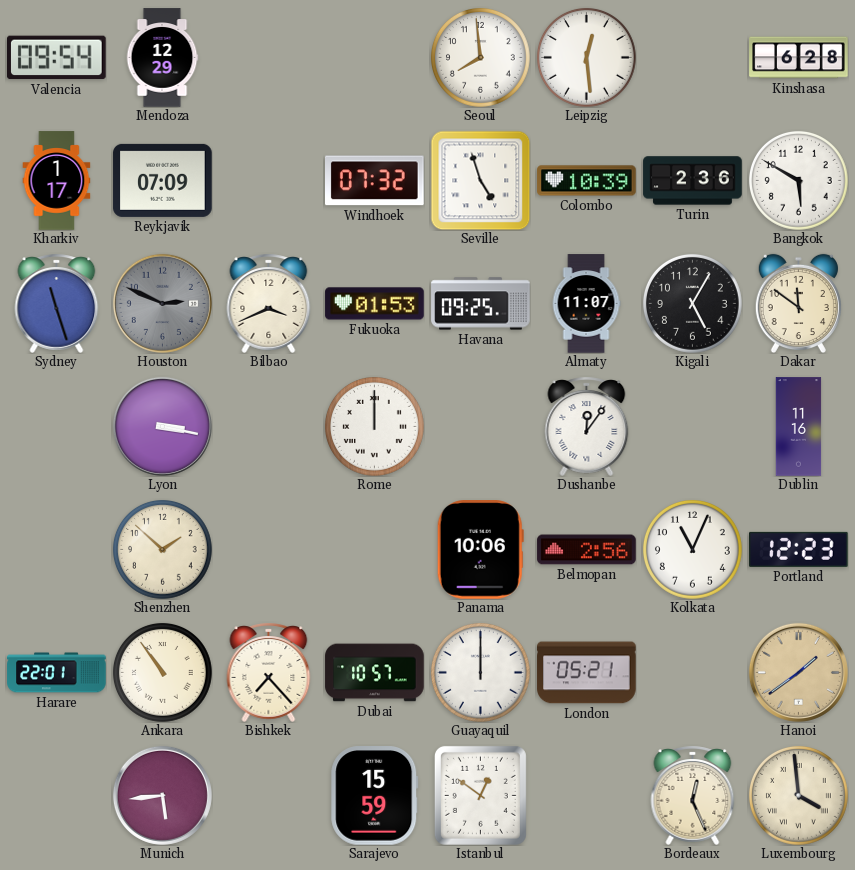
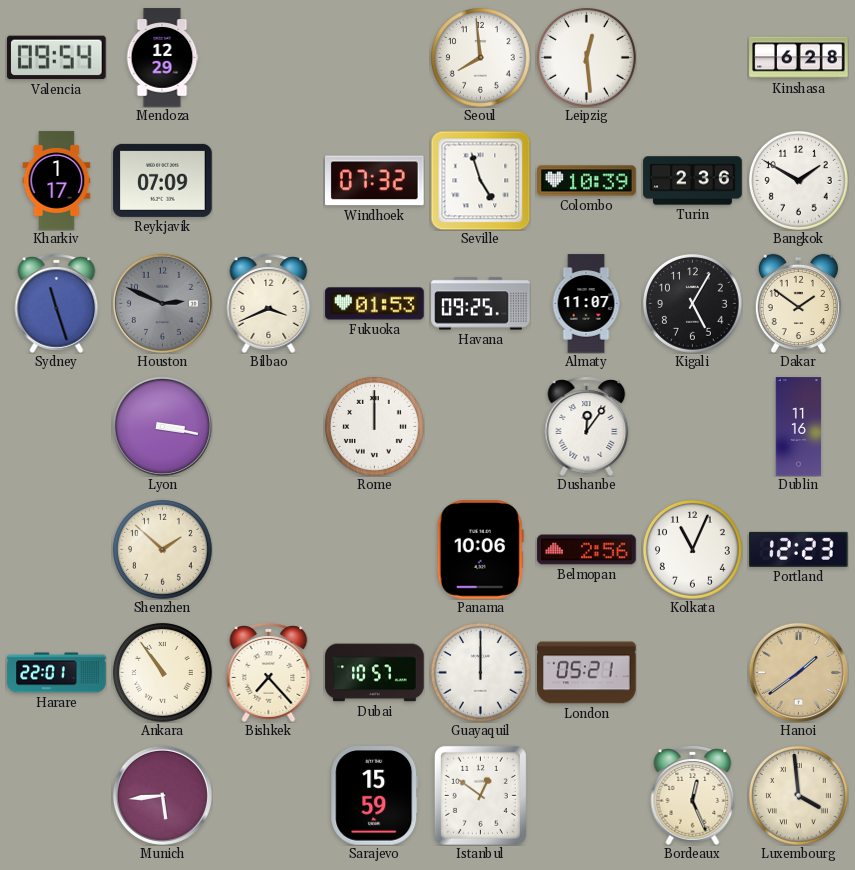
Bangkok: 5:50 -> 1:50 (798, 180)
Dakar: 11:51 -> 1:51 (798, 303)
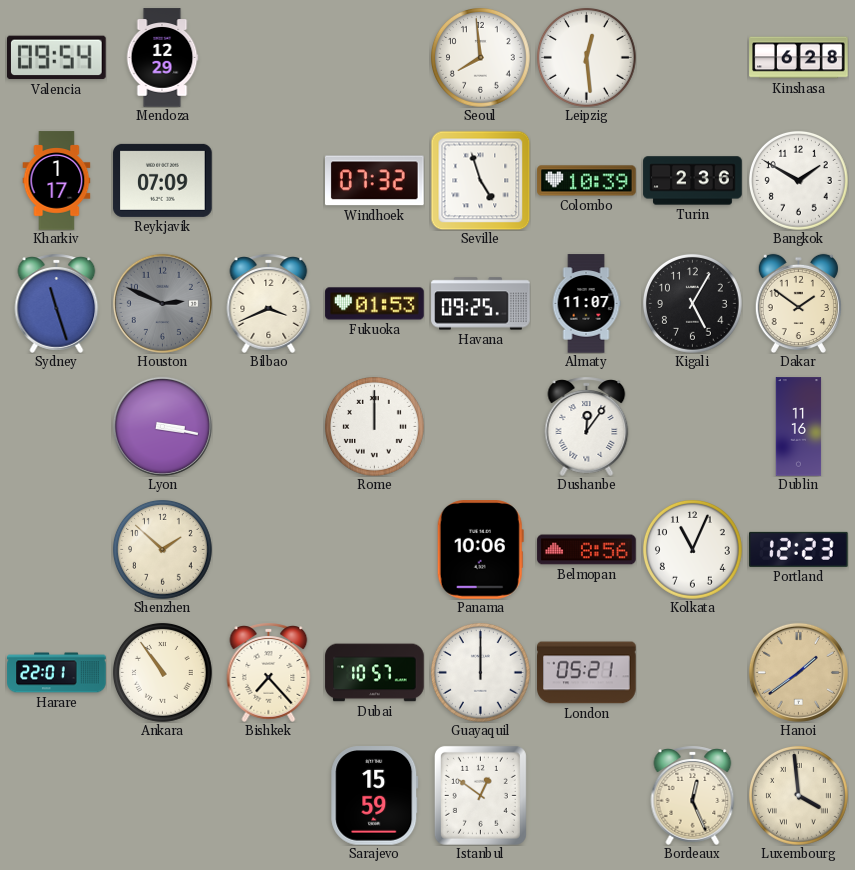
Belmopan: 2:56 -> 8:56 (587, 550)
Munich: 5:44 -> none (162, 795)
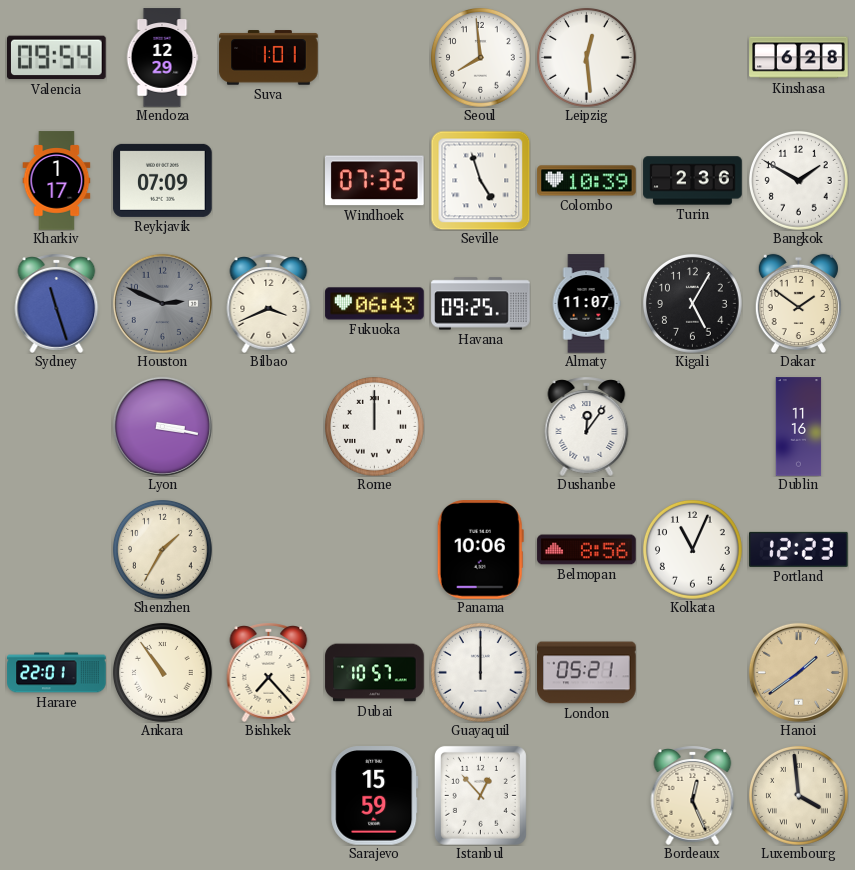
Suva: none -> 1:01 (269, 58)
Fukuoka: 01:53 -> 06:43 (375, 304)
Shenzhen: 1:52 -> 1:35 (162, 549)
Istanbul: 12:51 -> 12:53 (480, 795)
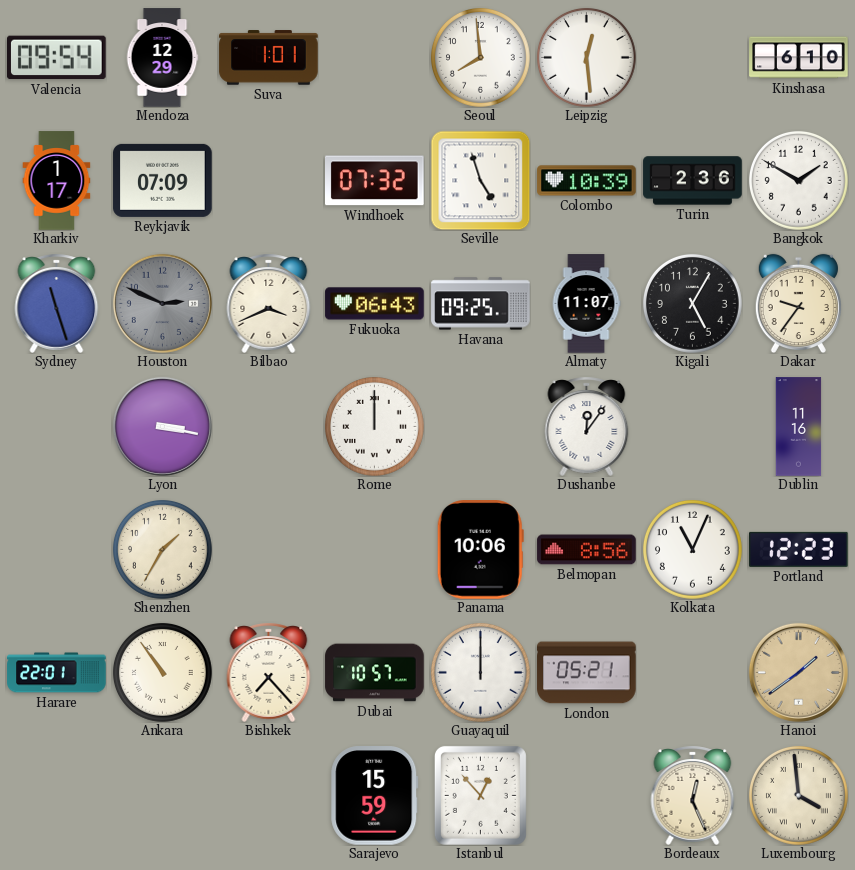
Kinshasa: 6:28 -> 6:10 (799, 58)
Dakar: 1:51 -> 9:36 (798, 303)
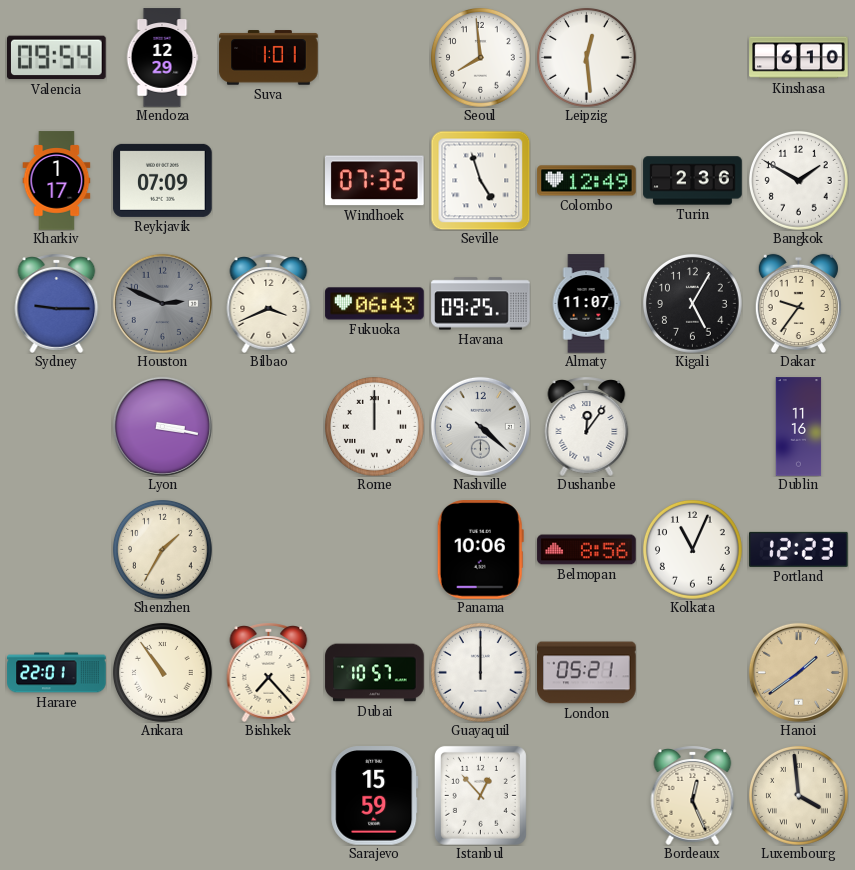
Colombo: 10:39 -> 12:49 (587, 181)
Sydney: 11:27 -> 9:15 (57, 303)
Nashville: none -> 4:22 (480, 426)
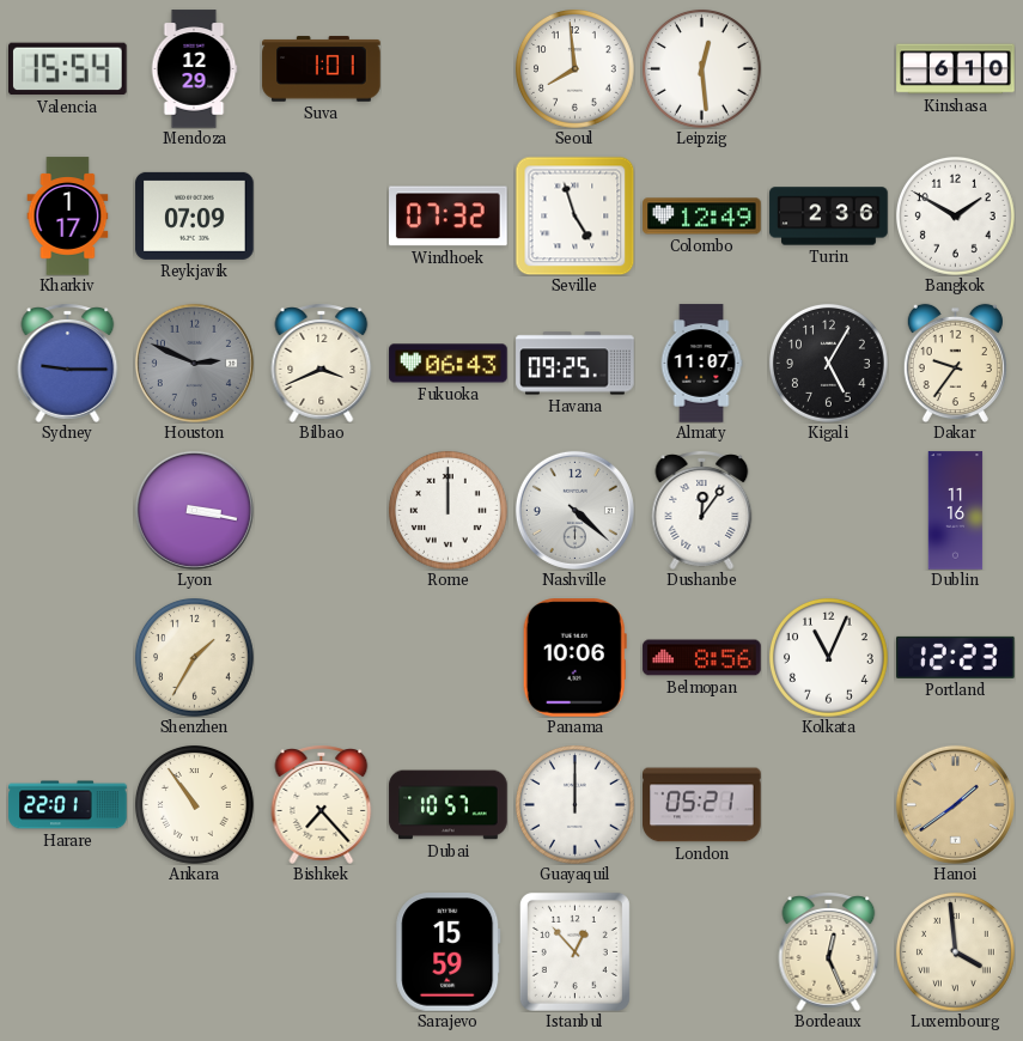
Valencia: 09:54 -> 15:54 (68, 69)
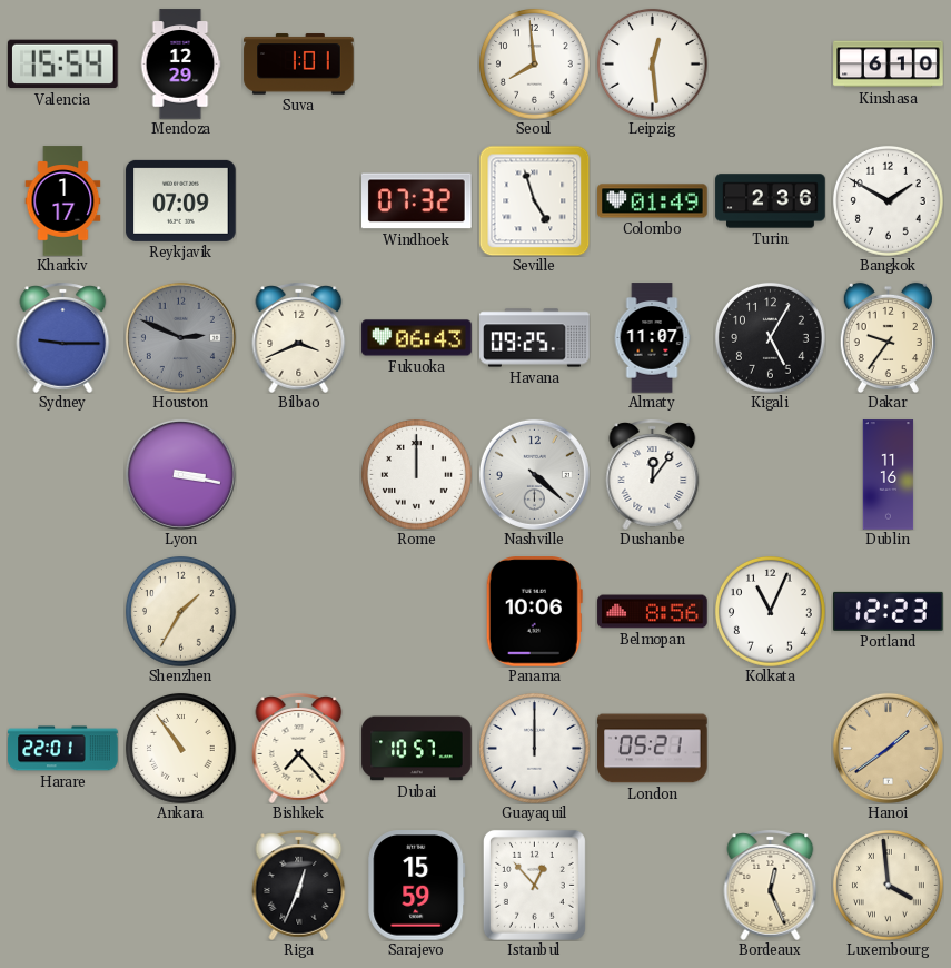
Colombo: 12:49 -> 01:49 (653, 201)
Riga: none -> 12:34 (299, 885)
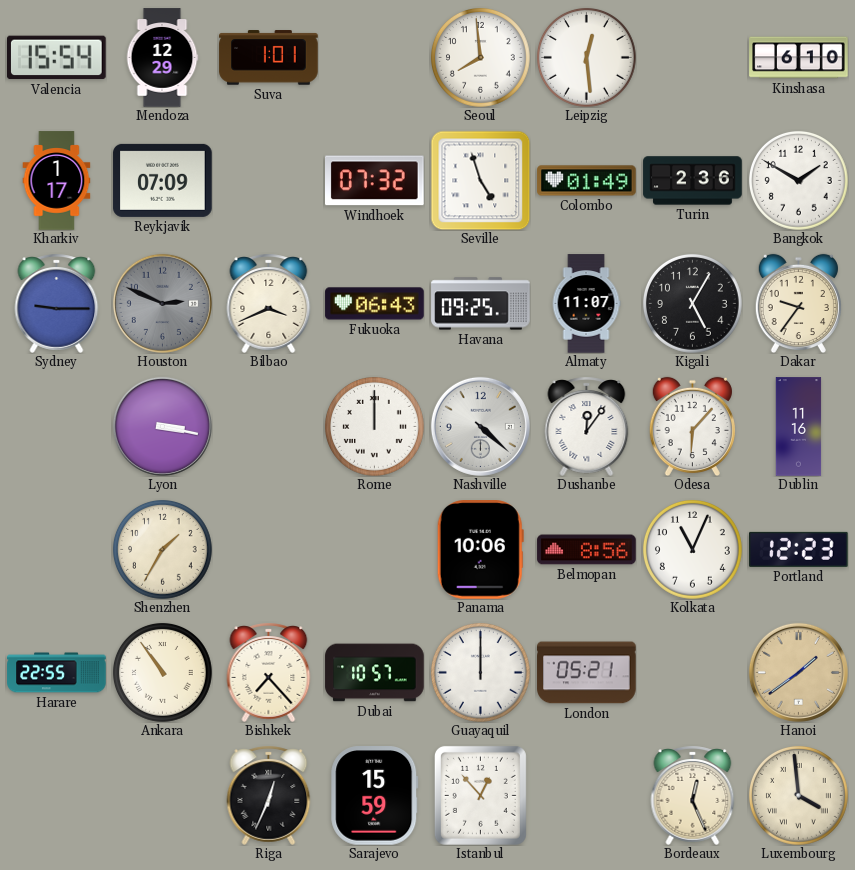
Odesa: none -> 6:07 (692, 426)
Harare: 22:01 -> 22:55 (57, 673)
